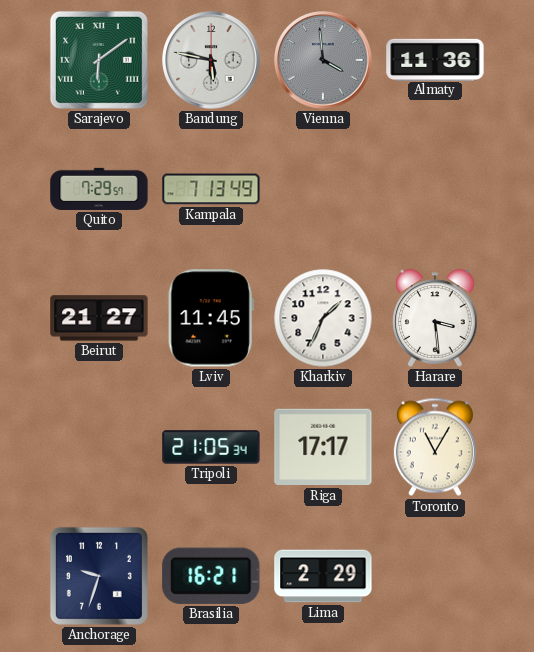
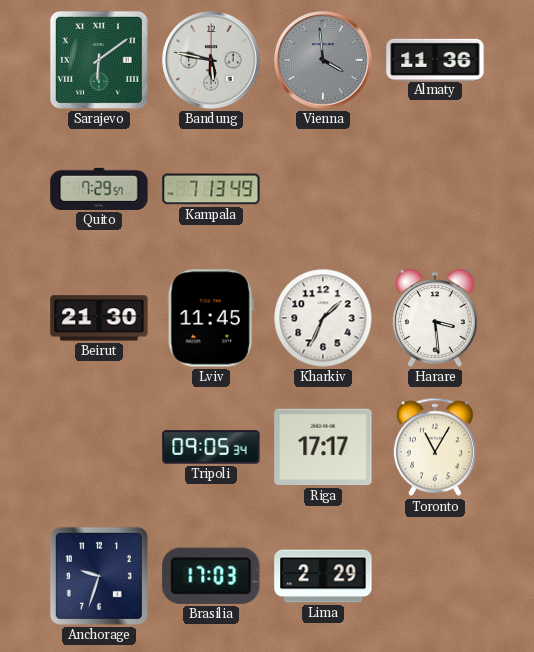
Beirut: 21:27 -> 21:30 (99, 318)
Tripoli: 21:05 -> 09:05 (211, 447)
Brasilia: 16:21 -> 17:03 (211, 576)
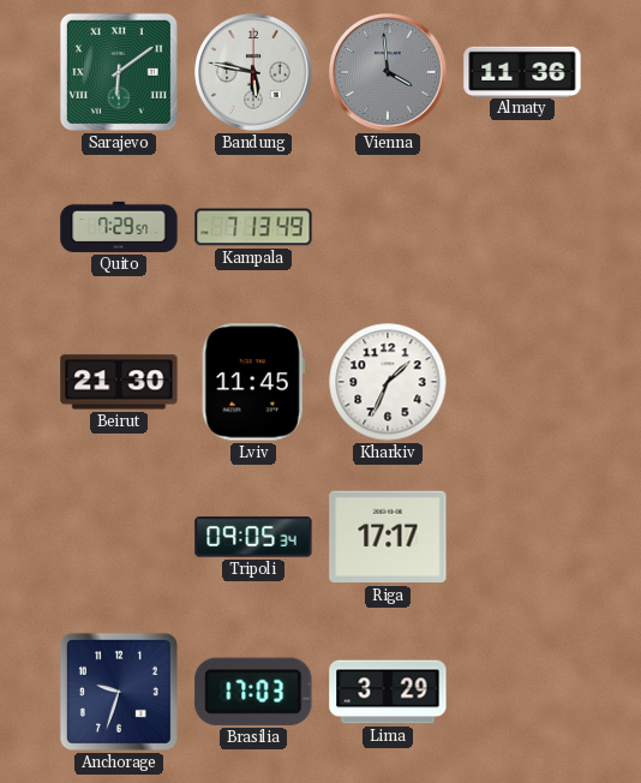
Harare: 3:29 -> none (435, 318)
Toronto: 11:05 -> none (435, 447)
Lima: 2:29 -> 3:29 (388, 692)
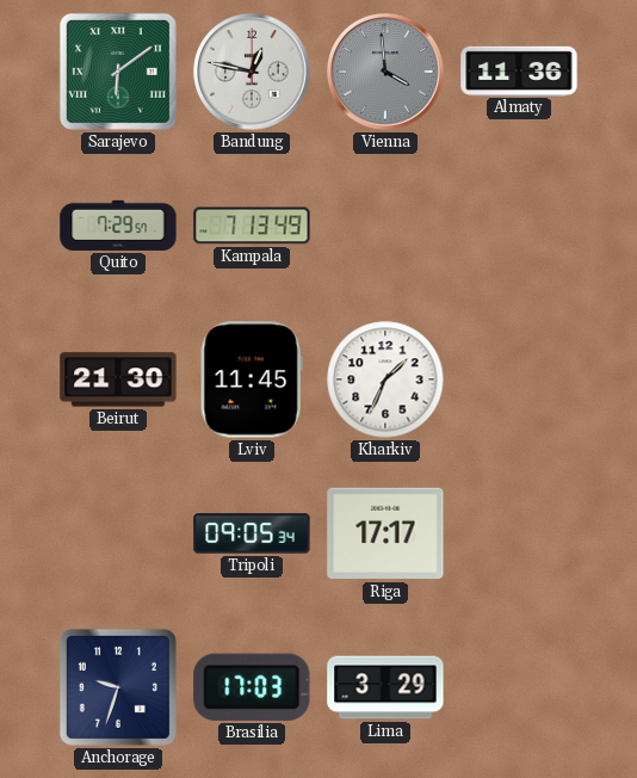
Bandung: 5:47 -> 12:47 (252, 72)
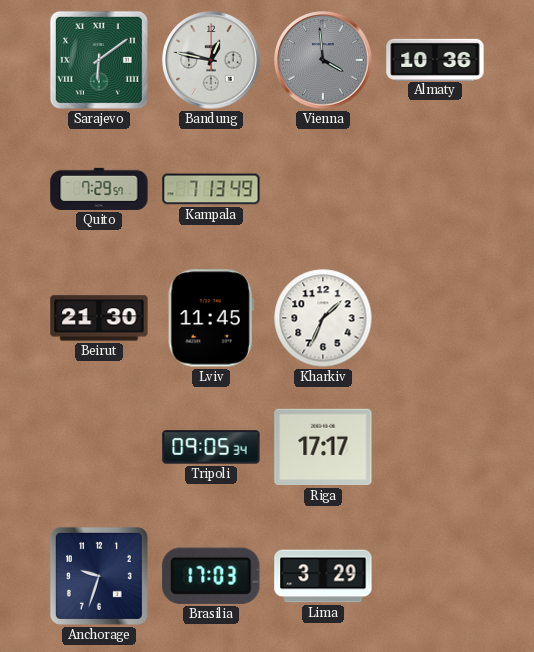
Almaty: 11:36 -> 10:36 (435, 59)
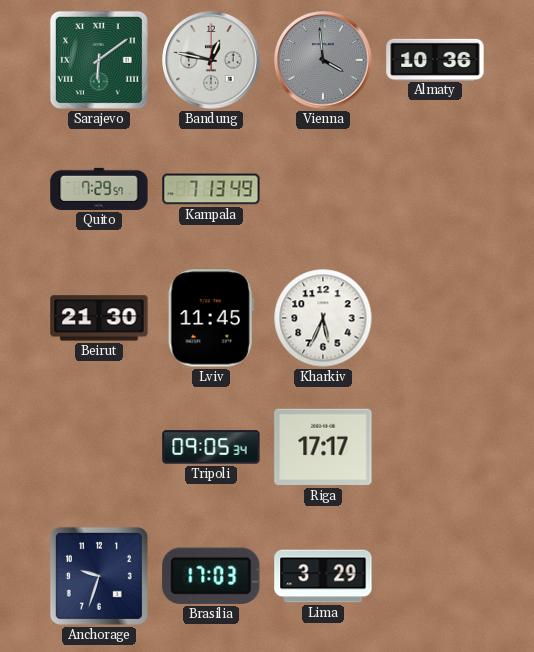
Kharkiv: 1:34 -> 5:34 (323, 318)
